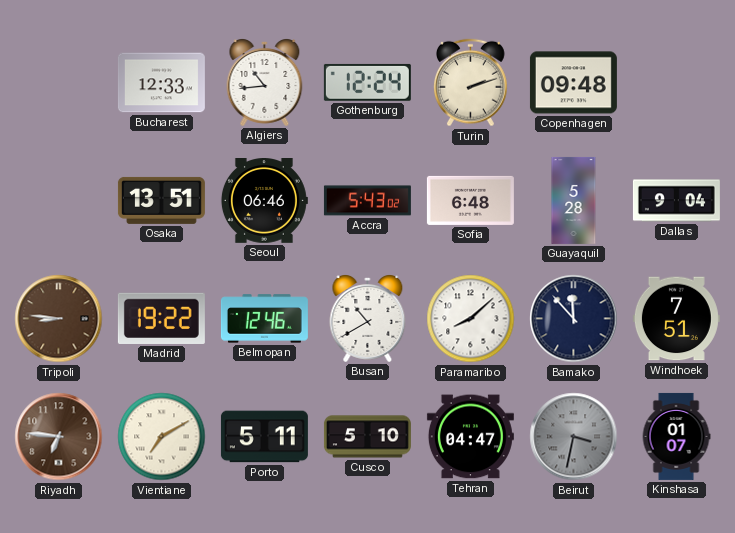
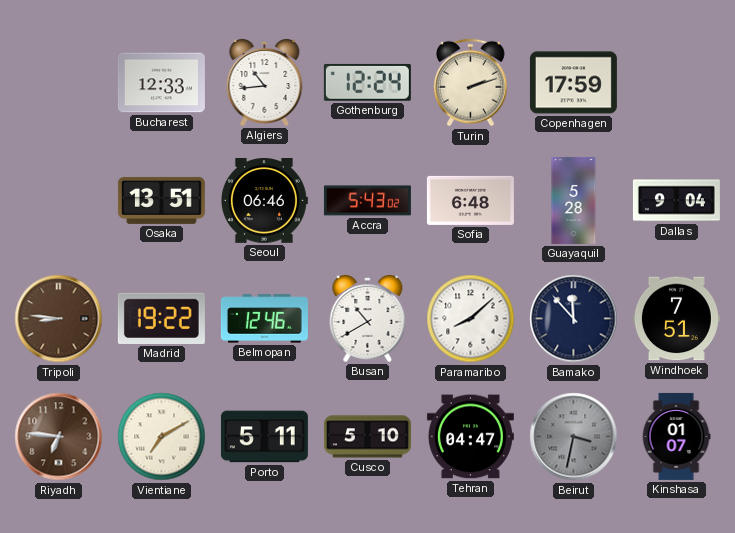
Copenhagen: 09:48 -> 17:59 (573, 83)
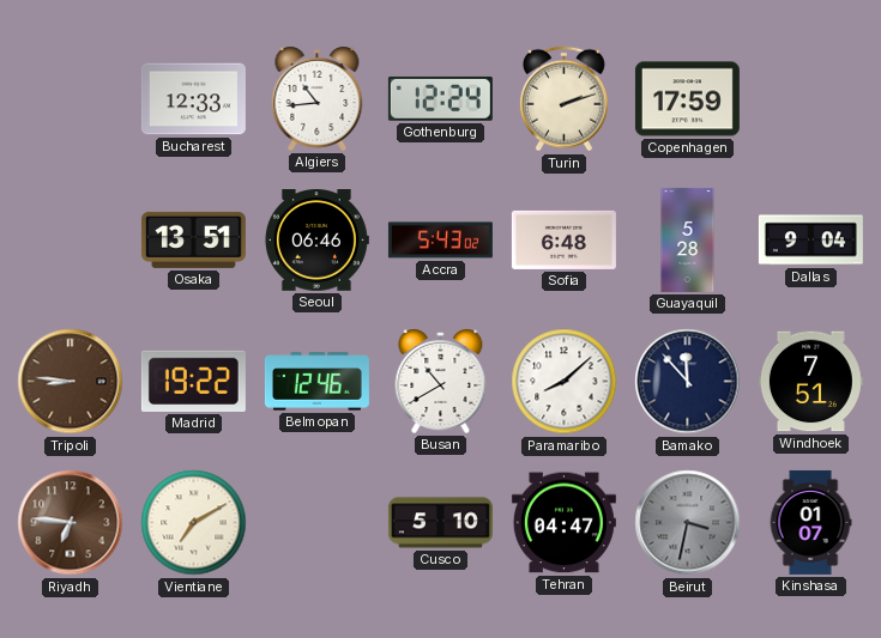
Porto: 5:11 -> none (264, 437)
